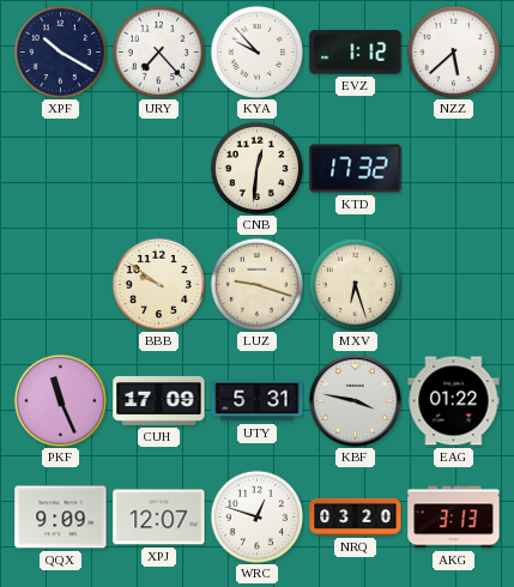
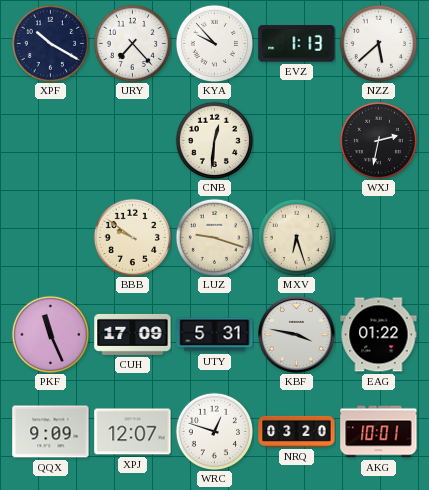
EVZ: 1:12 -> 1:13 (297, 44)
KTD: 17:32 -> none (356, 169)
WXJ: none -> 2:32 (378, 140)
AKG: 3:13 -> 10:01 (379, 432)
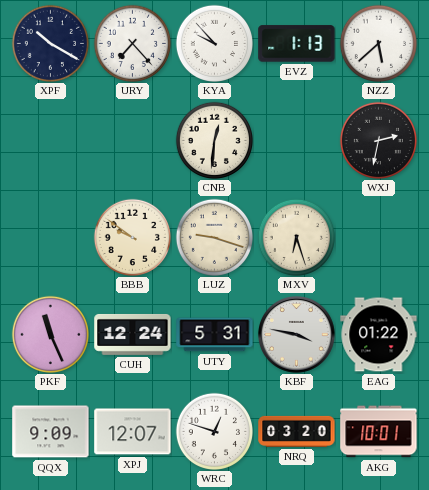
CUH: 17:09 -> 12:24 (133, 334)
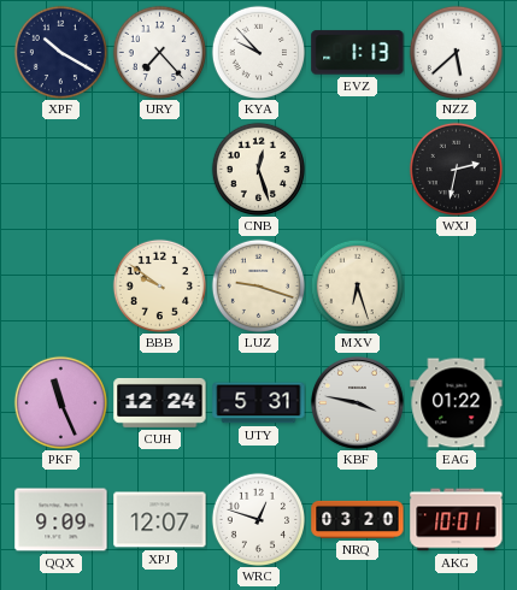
CNB: 12:31 -> 12:27 (258, 169)
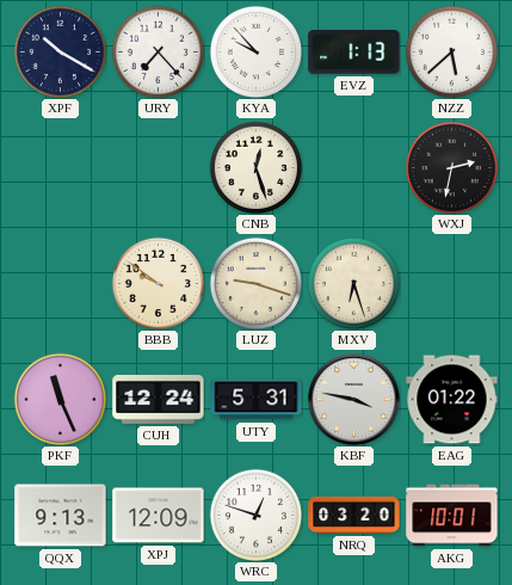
QQX: 9:09 -> 9:13 (61, 516)
XPJ: 12:07 -> 12:09 (159, 516)
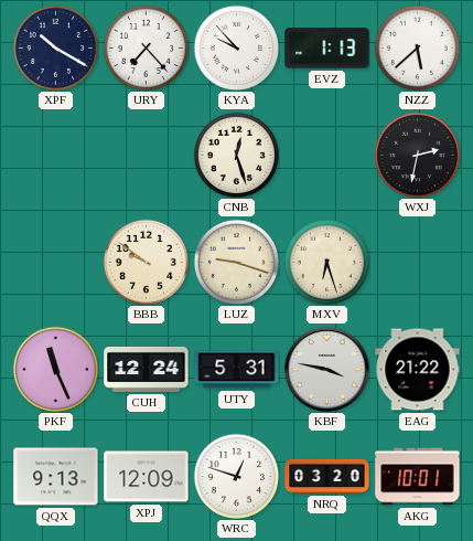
EAG: 01:22 -> 21:22 (418, 370)
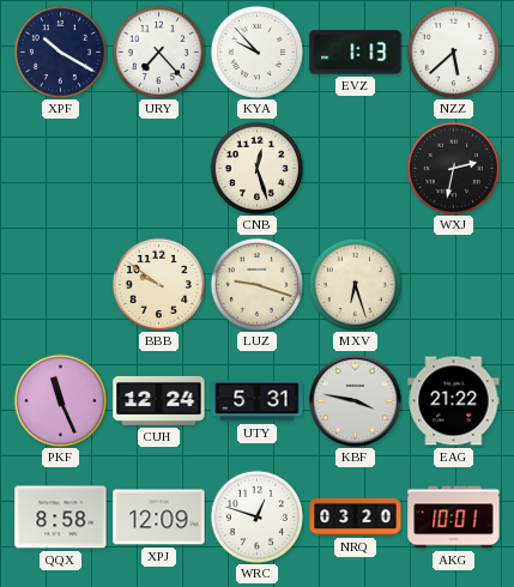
QQX: 9:13 -> 8:58 (61, 518)
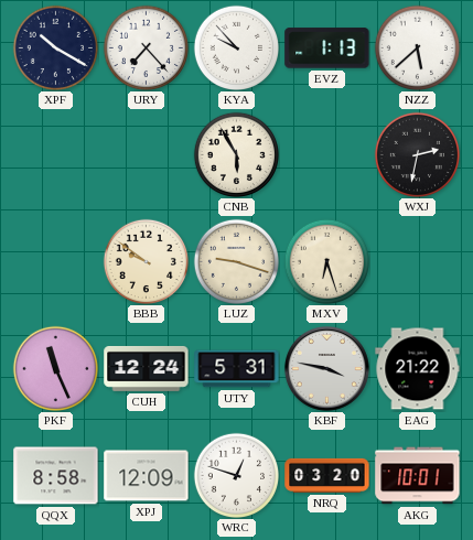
CNB: 12:27 -> 5:55 (236, 154)
